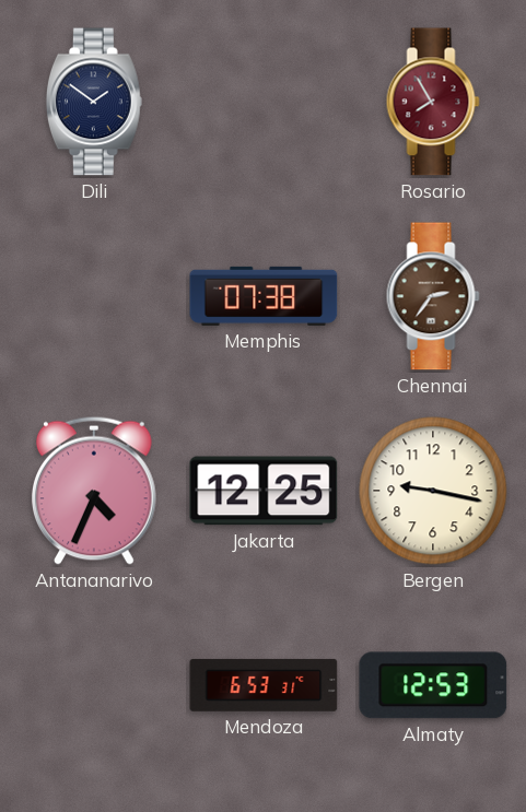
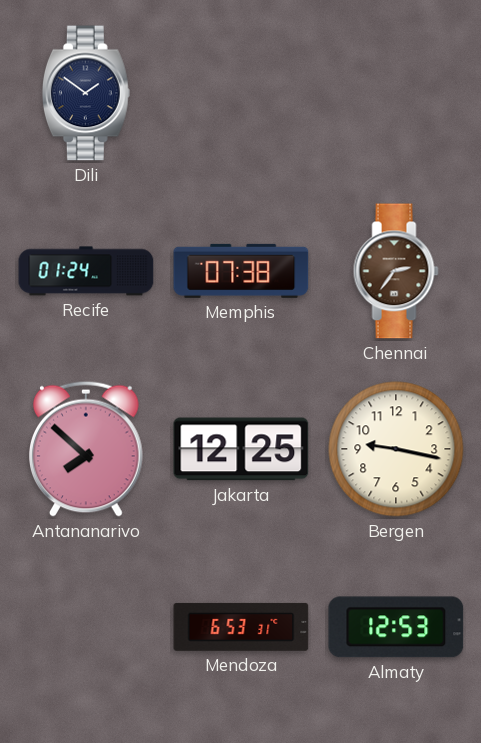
Rosario: 7:55 -> none (433, 102)
Recife: none -> 01:24 (86, 271)
Antananarivo: 4:34 -> 7:52 (87, 449)
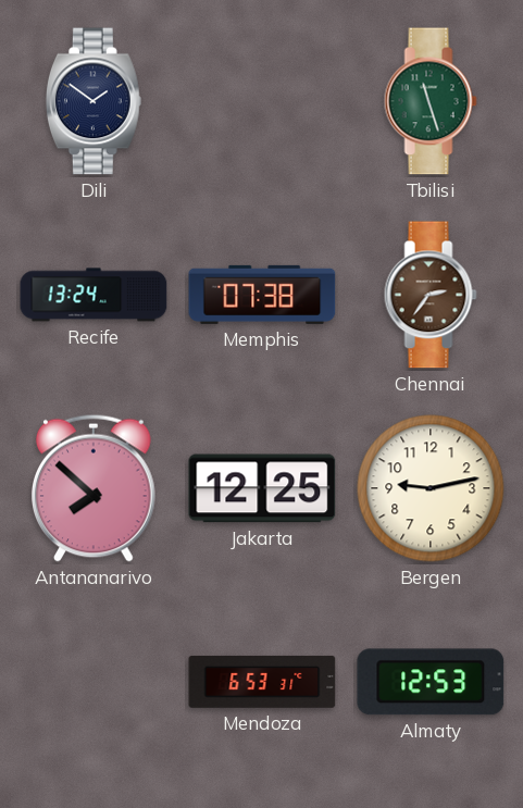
Tbilisi: none -> 11:27 (431, 101)
Recife: 01:24 -> 13:24 (94, 295)
Bergen: 9:17 -> 9:13 (431, 488)
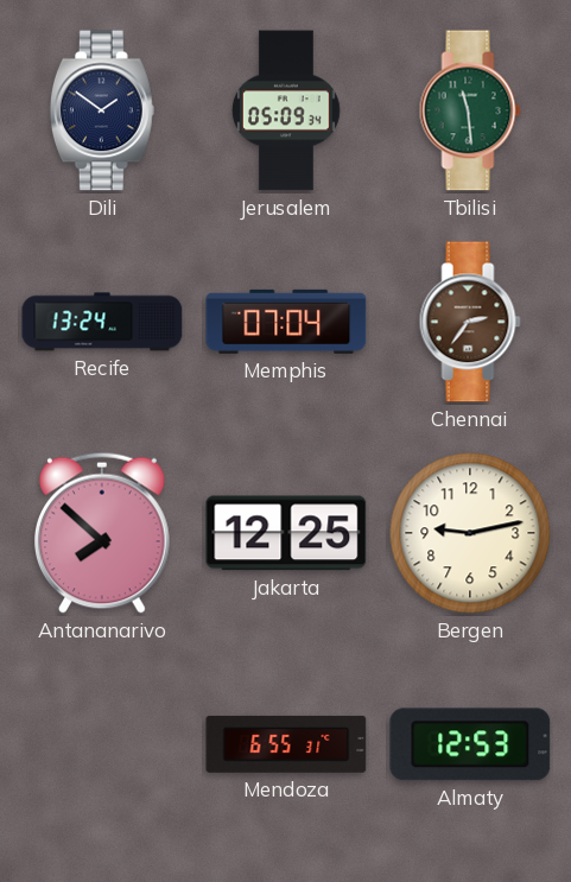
Jerusalem: none -> 05:09 (287, 110)
Tbilisi: 11:27 -> 11:29 (470, 110)
Memphis: 07:38 -> 07:04 (286, 322)
Mendoza: 6:53 -> 6:55 (286, 744)
